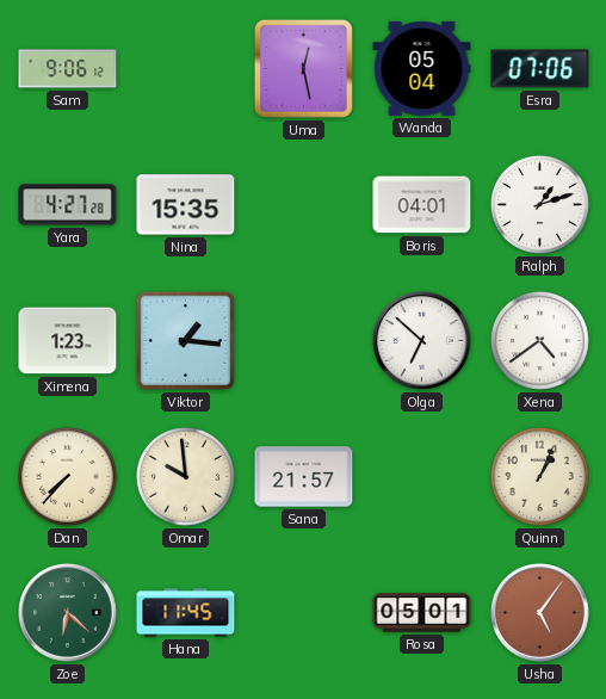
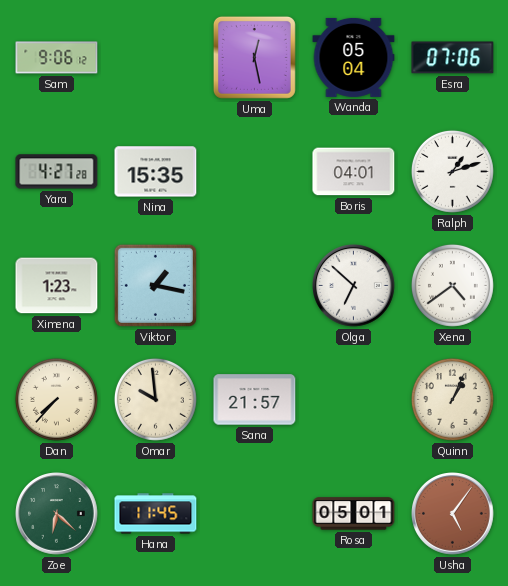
Viktor: 1:16 -> 1:17 (155, 285)
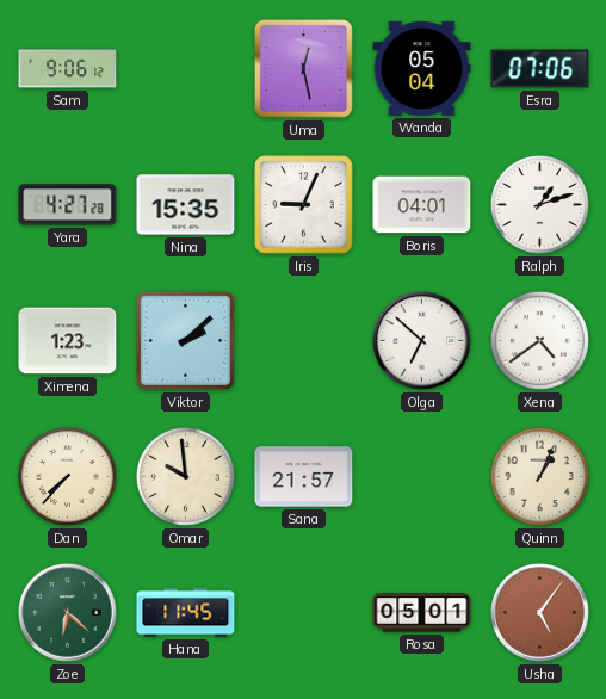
Iris: none -> 9:04 (304, 205)
Viktor: 1:17 -> 2:08 (185, 340)
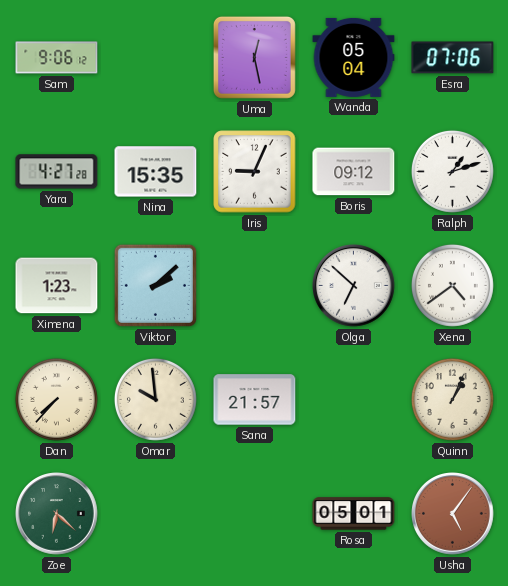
Boris: 04:01 -> 09:12 (354, 172)
Hana: 11:45 -> none (186, 613)
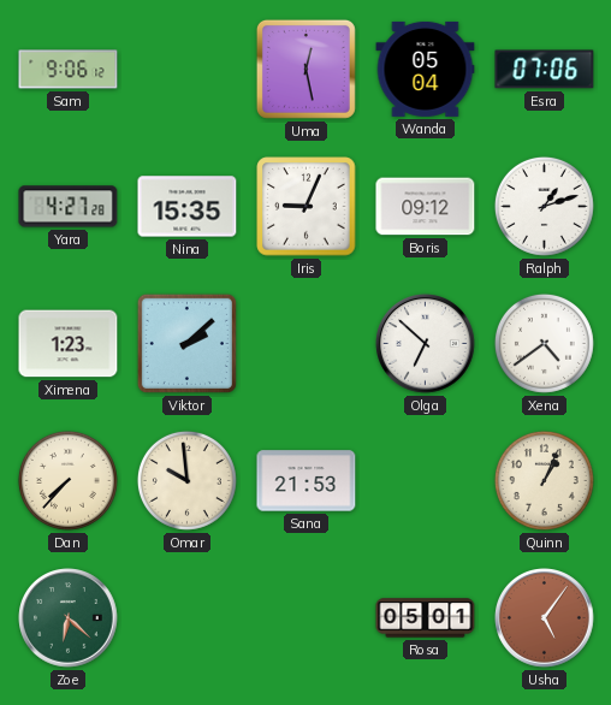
Sana: 21:57 -> 21:53 (307, 481)
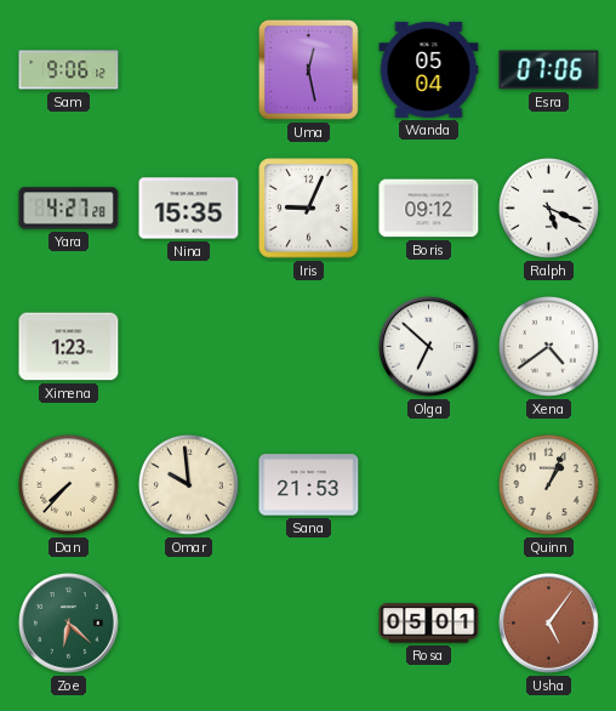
Ralph: 1:12 -> 5:19 (548, 207)
Viktor: 2:08 -> none (186, 343)
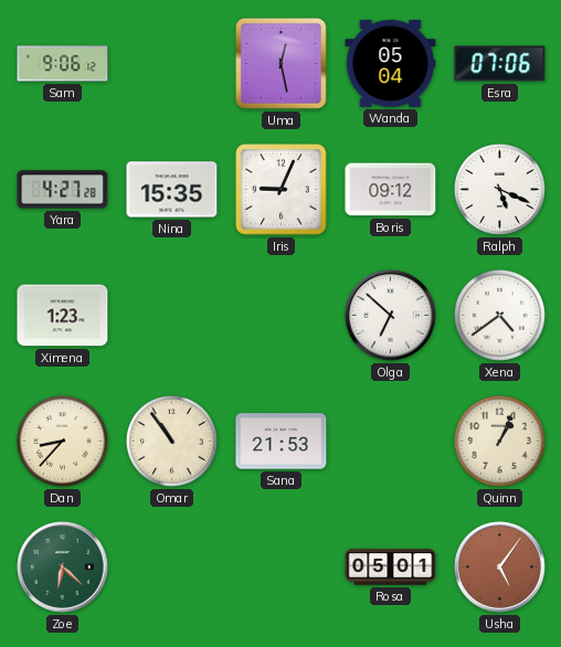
Dan: 7:37 -> 8:37 (62, 441)
Omar: 9:59 -> 10:54 (171, 441)
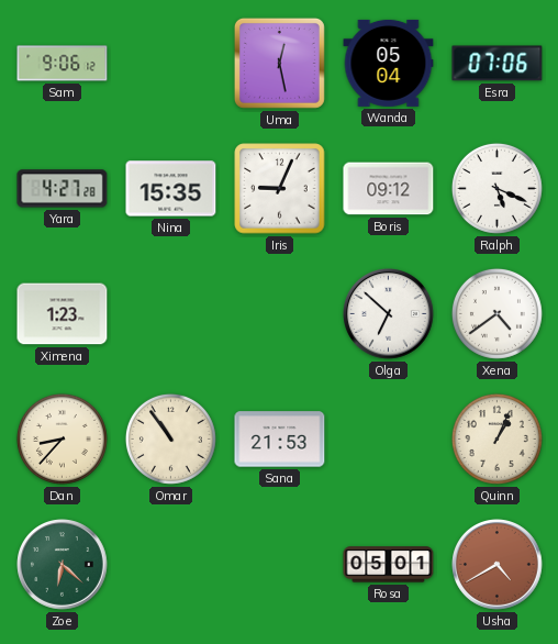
Usha: 5:06 -> 4:40 (498, 565)
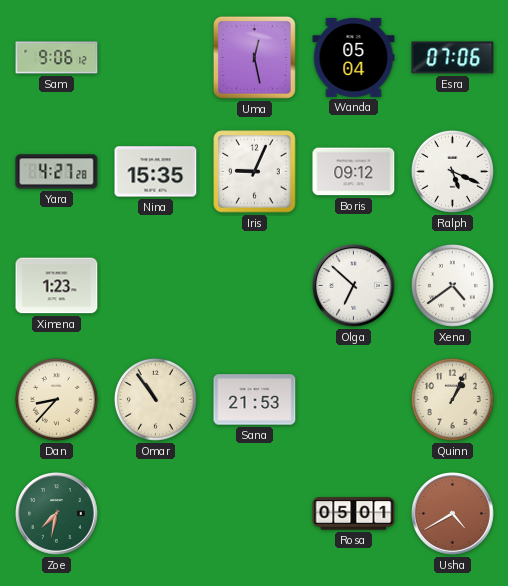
Zoe: 6:22 -> 7:32 (57, 514)
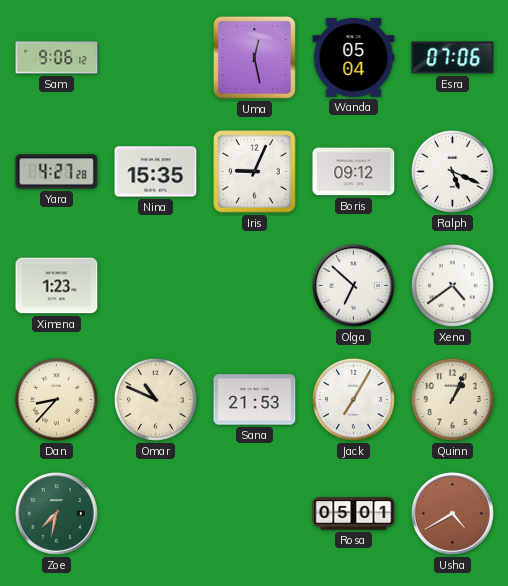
Omar: 10:54 -> 10:49 (155, 399)
Jack: none -> 7:05 (353, 399)
